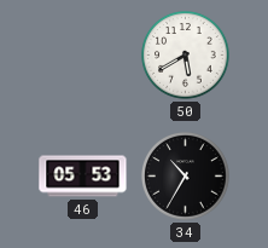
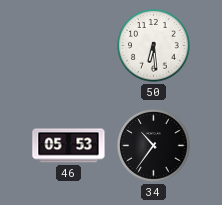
50: 5:40 -> 6:29 (154, 46)
34: 10:35 -> 10:36 (154, 146)
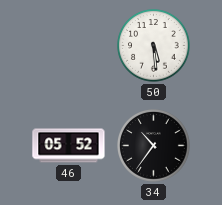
50: 6:29 -> 5:29 (154, 46)
46: 05:53 -> 05:52 (69, 146)
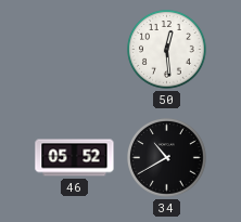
50: 5:29 -> 12:29 (167, 50)
34: 10:36 -> 10:40 (167, 158)
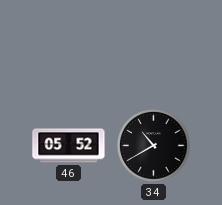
50: 12:29 -> none (167, 50)
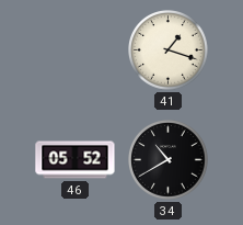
41: none -> 1:18 (169, 50)
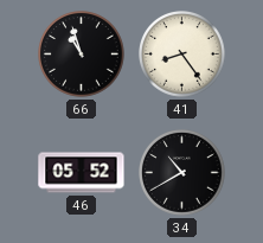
66: none -> 10:57 (82, 55)
41: 1:18 -> 8:24 (182, 55)
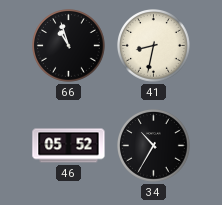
41: 8:24 -> 8:32 (154, 46)
34: 10:40 -> 10:35 (154, 146)
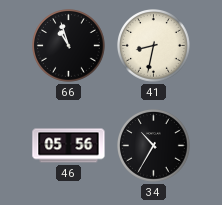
46: 05:52 -> 05:56 (69, 146)
